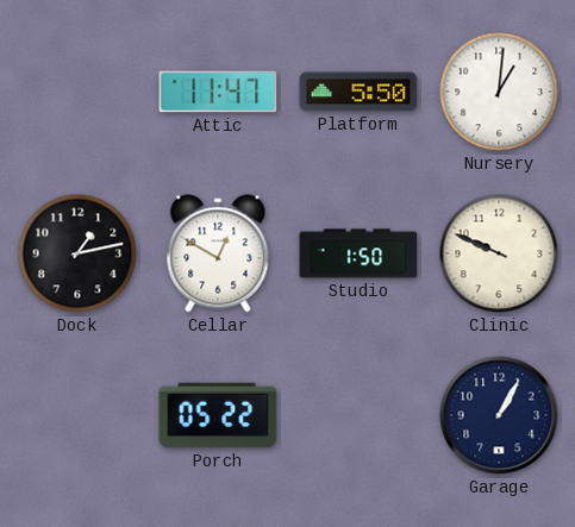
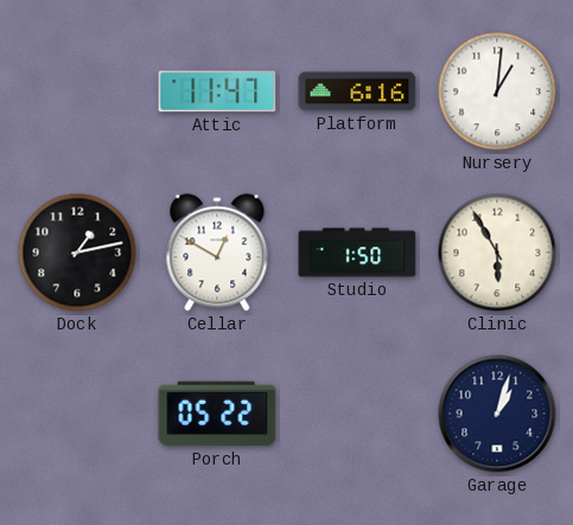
Platform: 5:50 -> 6:16 (357, 91)
Clinic: 9:49 -> 5:55 (497, 252)
Garage: 1:05 -> 1:03 (497, 414)
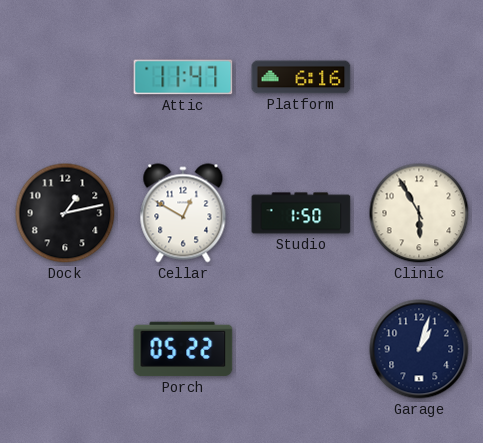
Nursery: 1:01 -> none (497, 91)
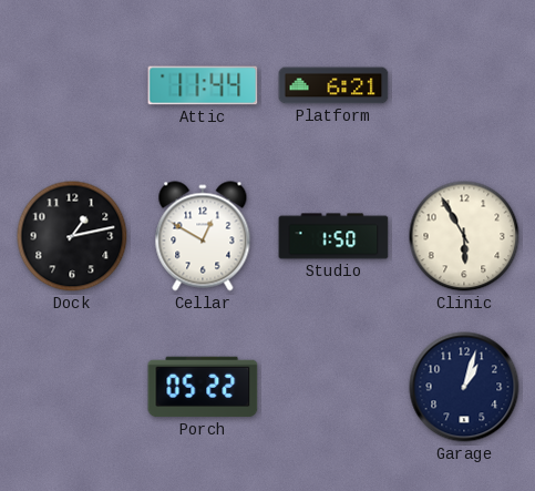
Attic: 11:47 -> 11:44 (203, 85)
Platform: 6:16 -> 6:21 (333, 85)
